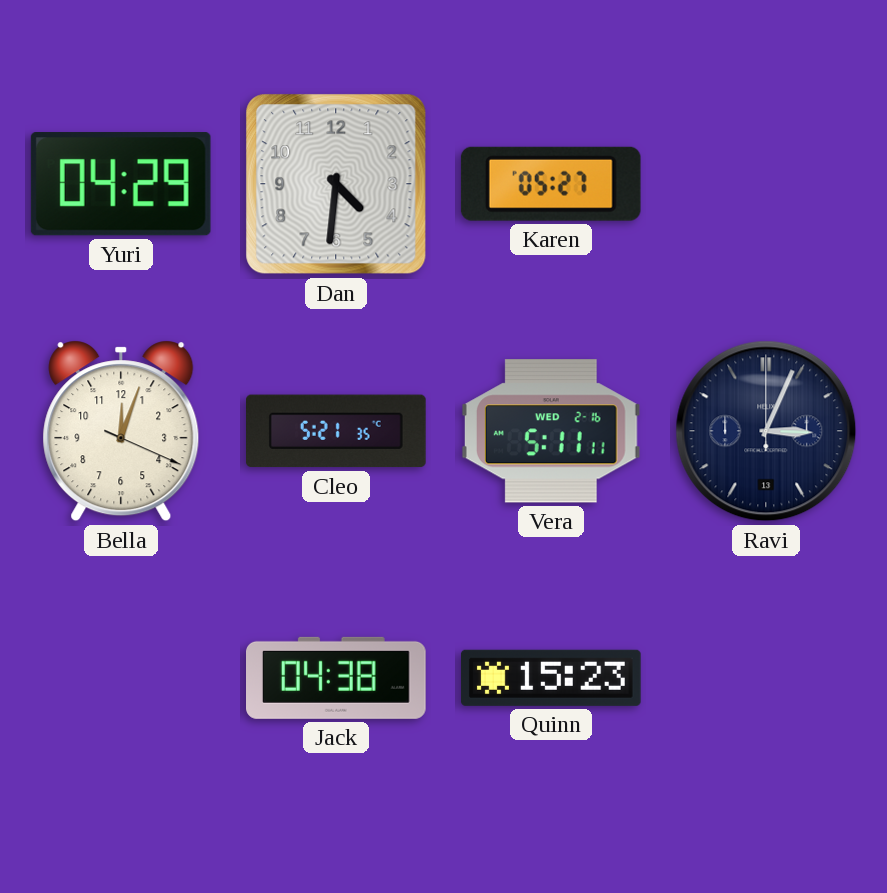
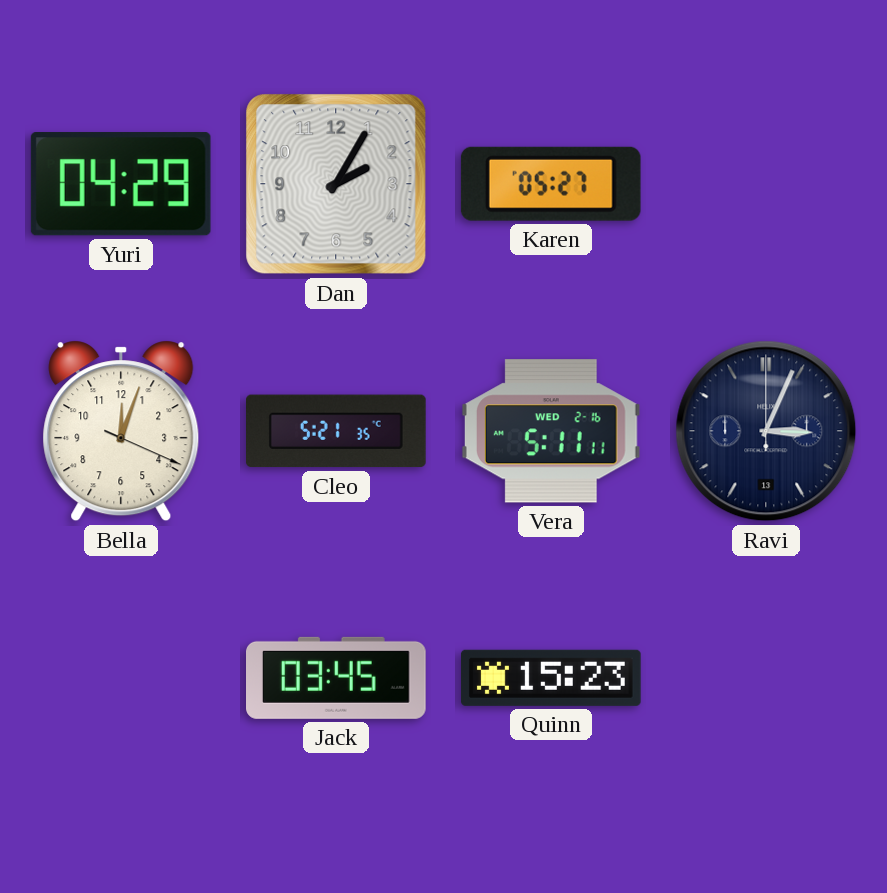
Dan: 4:31 -> 2:05 (336, 184)
Jack: 04:38 -> 03:45 (337, 678)
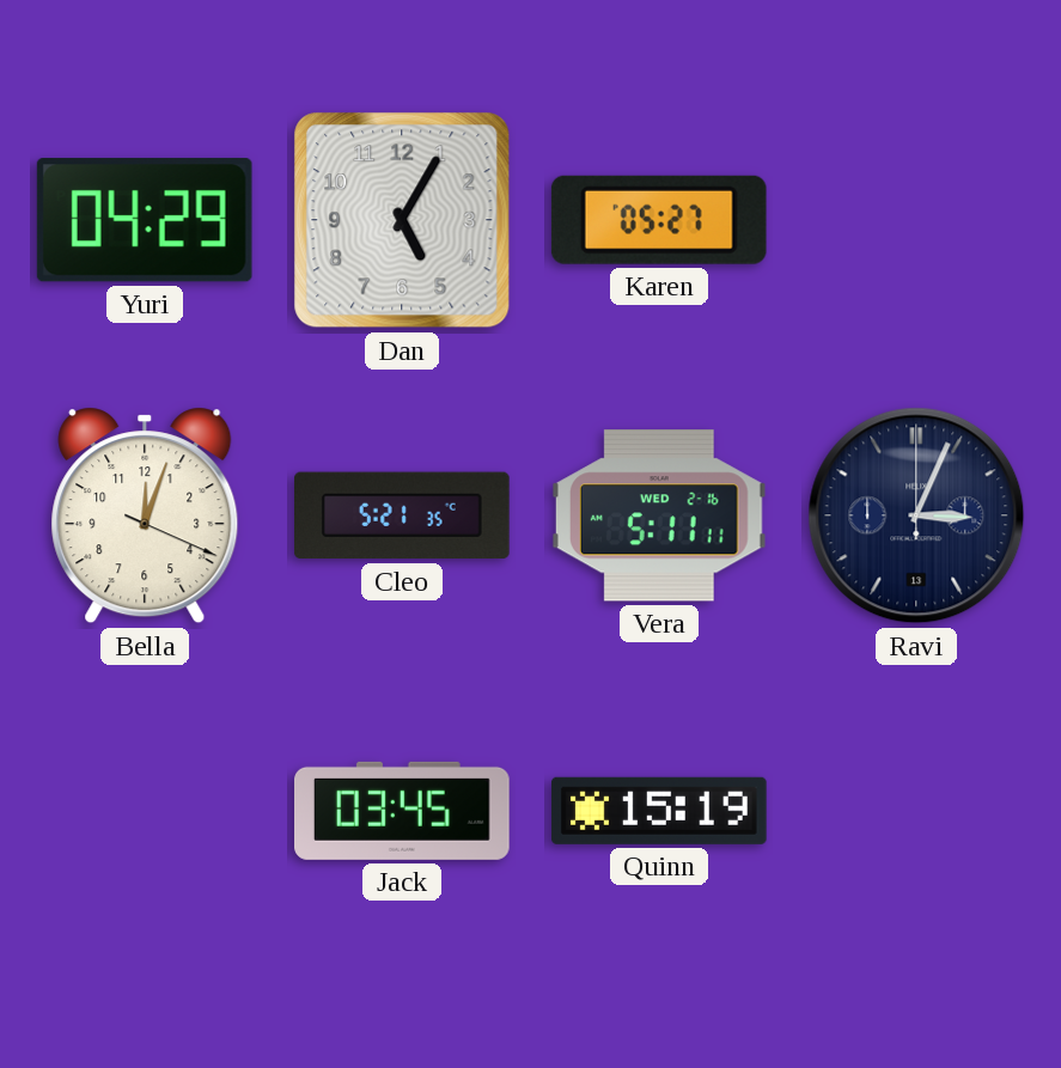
Dan: 2:05 -> 5:05 (402, 220)
Quinn: 15:23 -> 15:19 (659, 811)
